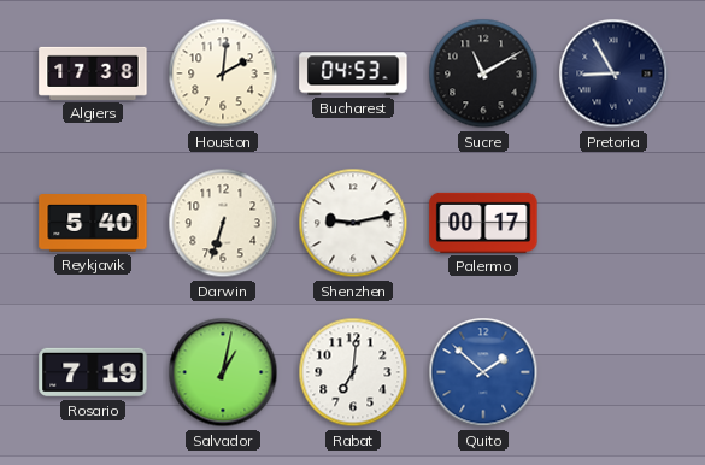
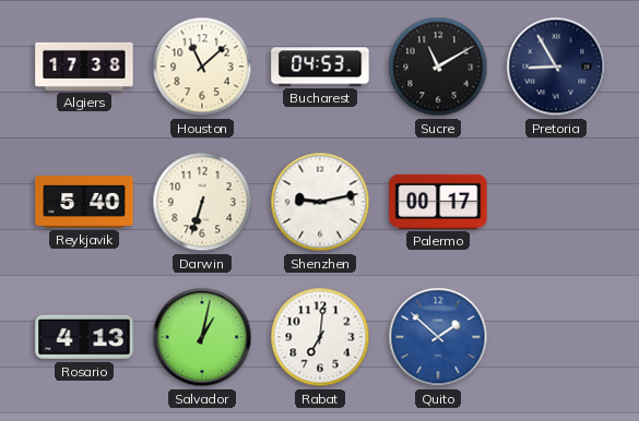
Houston: 2:01 -> 11:08 (202, 67)
Rosario: 7:19 -> 4:13 (84, 337)
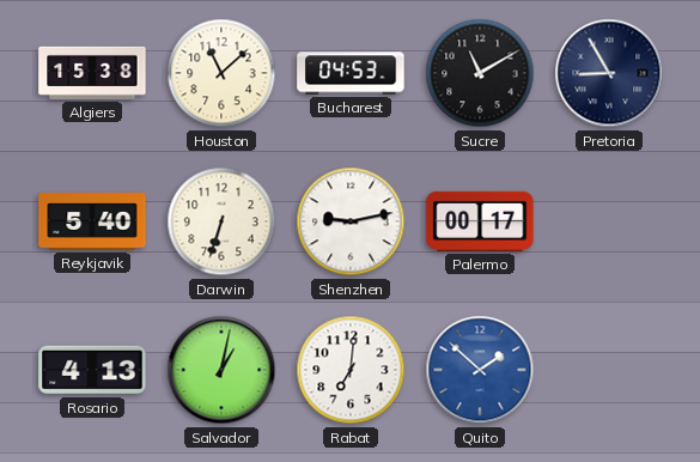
Algiers: 17:38 -> 15:38 (92, 73)
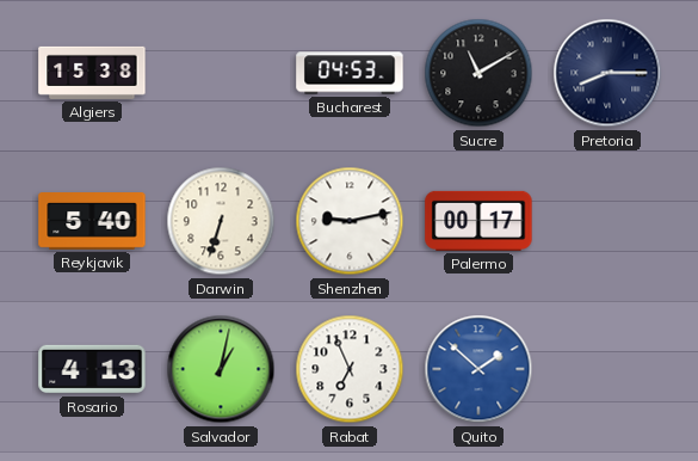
Houston: 11:08 -> none (221, 73)
Pretoria: 8:55 -> 8:15 (607, 73)
Rabat: 7:01 -> 6:56 (350, 369)
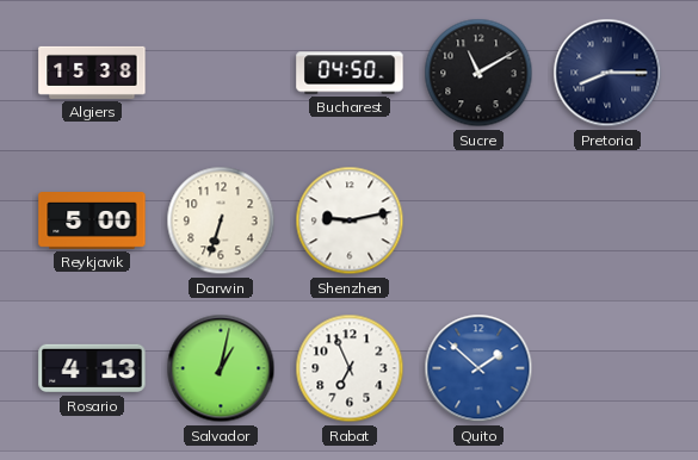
Bucharest: 04:53 -> 04:50 (350, 73)
Reykjavik: 5:40 -> 5:00 (92, 220)
Palermo: 00:17 -> none (478, 221)
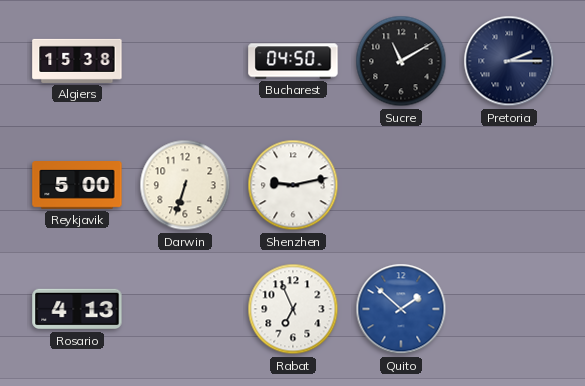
Pretoria: 8:15 -> 2:15 (509, 61)
Salvador: 1:02 -> none (221, 368)
